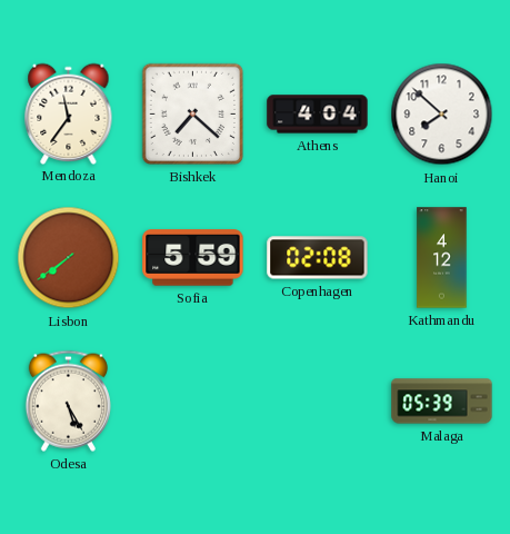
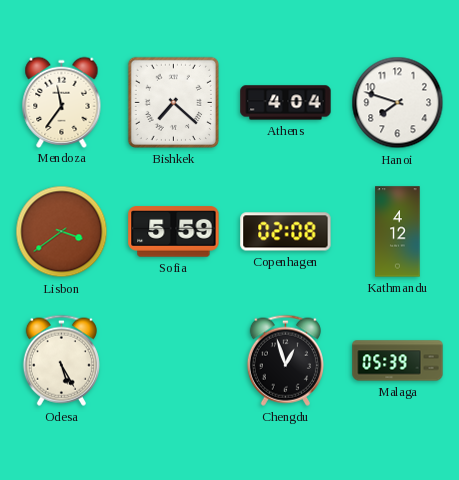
Hanoi: 7:52 -> 7:48 (398, 103)
Lisbon: 7:39 -> 3:39 (62, 232)
Chengdu: none -> 12:57 (285, 360)
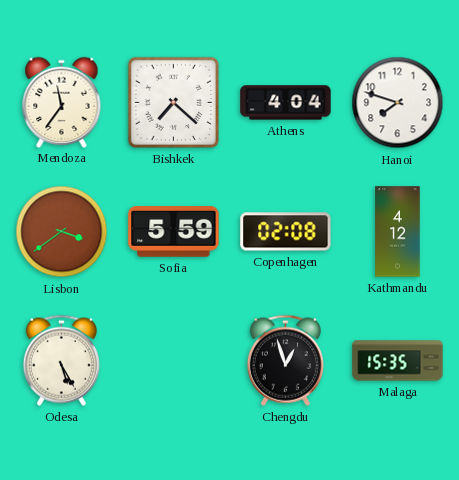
Malaga: 05:39 -> 15:35 (398, 361)
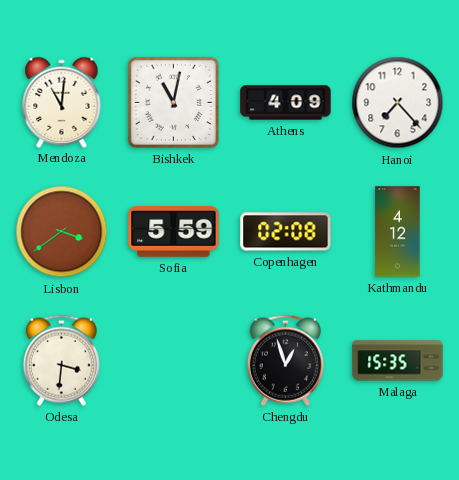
Mendoza: 11:36 -> 11:01 (62, 102)
Bishkek: 7:22 -> 11:02 (173, 102)
Athens: 4:04 -> 4:09 (286, 103)
Hanoi: 7:48 -> 7:23 (398, 103)
Odesa: 5:25 -> 3:31 (61, 360)
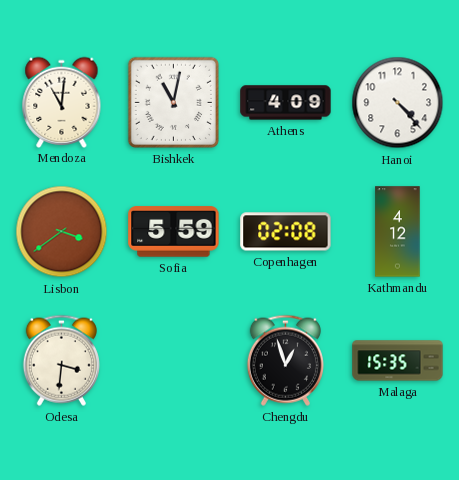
Hanoi: 7:23 -> 4:23 (398, 103)
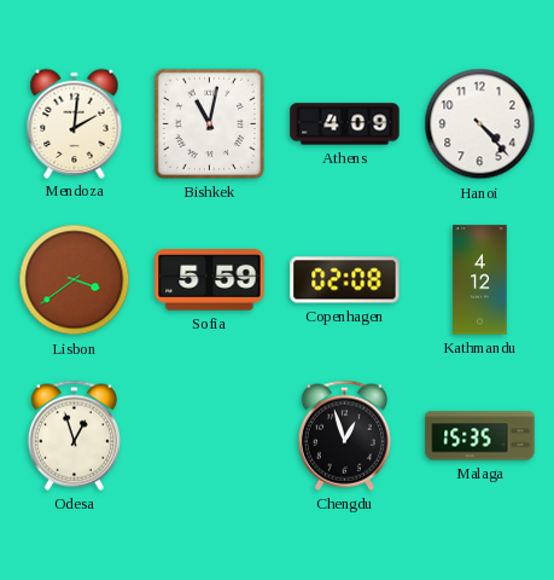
Mendoza: 11:01 -> 2:01 (75, 123)
Odesa: 3:31 -> 12:57 (74, 435)
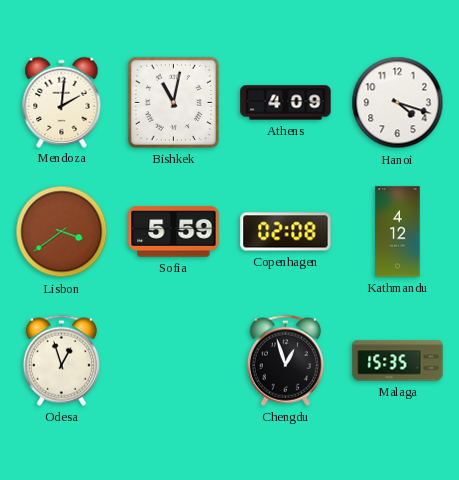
Hanoi: 4:23 -> 4:18 (398, 103)
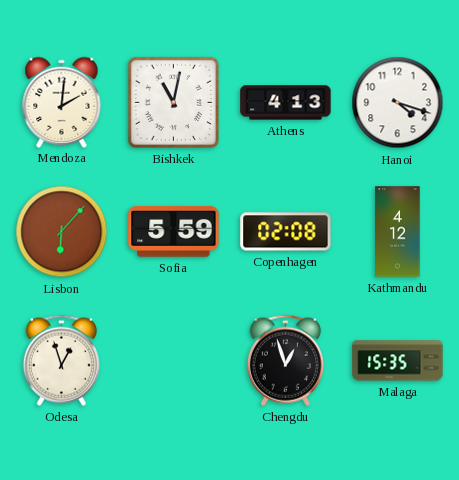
Athens: 4:09 -> 4:13 (286, 103)
Lisbon: 3:39 -> 6:07 (62, 232)
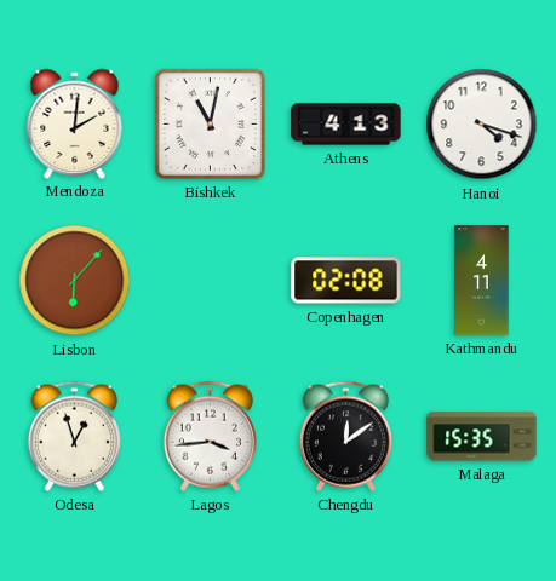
Sofia: 5:59 -> none (174, 232)
Kathmandu: 4:12 -> 4:11 (482, 281)
Lagos: none -> 3:44 (210, 436)
Chengdu: 12:57 -> 12:09 (345, 436)
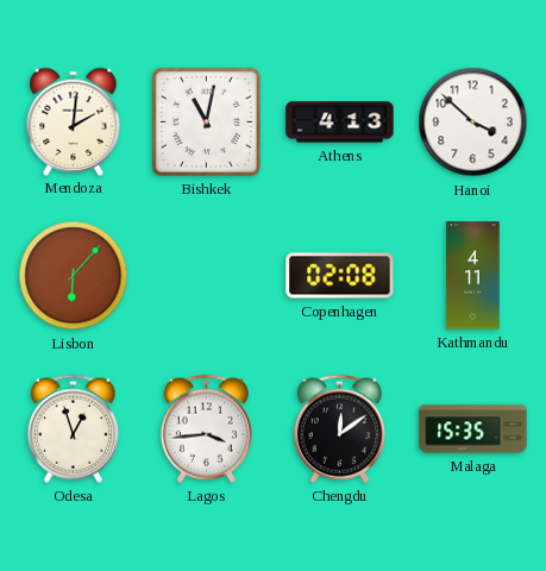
Hanoi: 4:18 -> 3:52 (473, 123)
